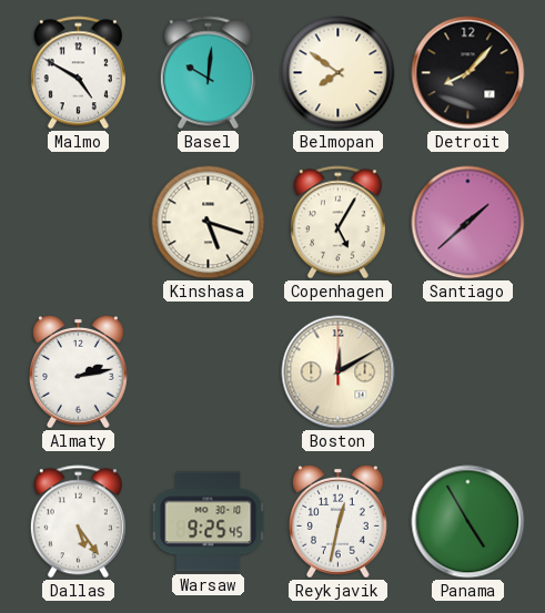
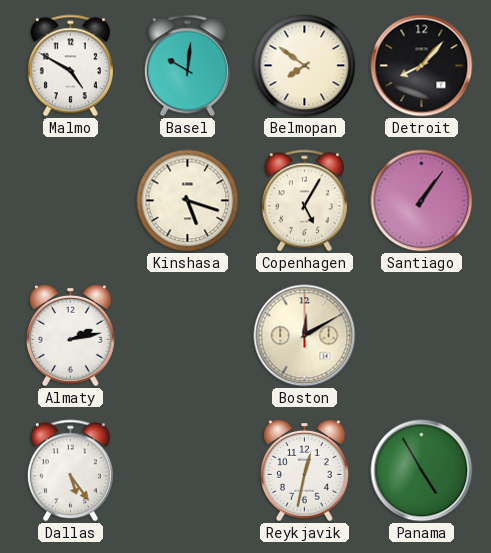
Santiago: 1:38 -> 1:06 (422, 201)
Warsaw: 9:25 -> none (209, 522)
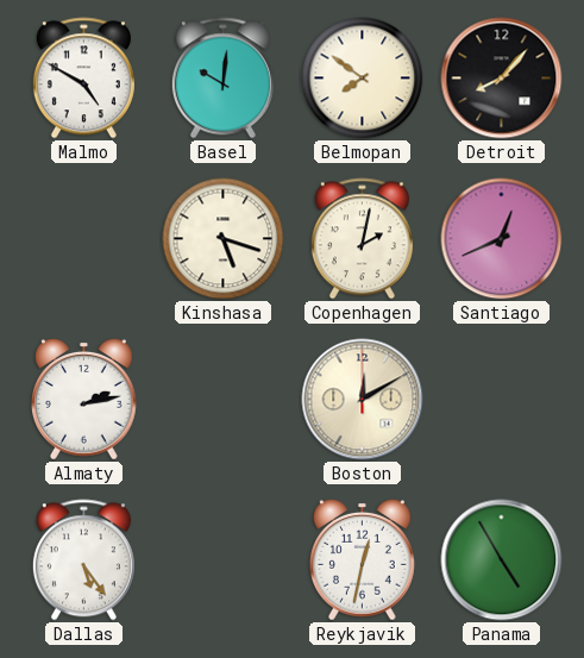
Copenhagen: 5:05 -> 2:02 (362, 239)
Santiago: 1:06 -> 12:41 (502, 239)
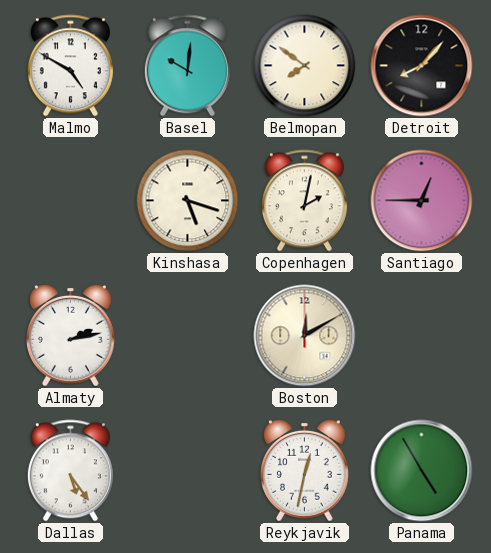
Santiago: 12:41 -> 12:45 (422, 201)
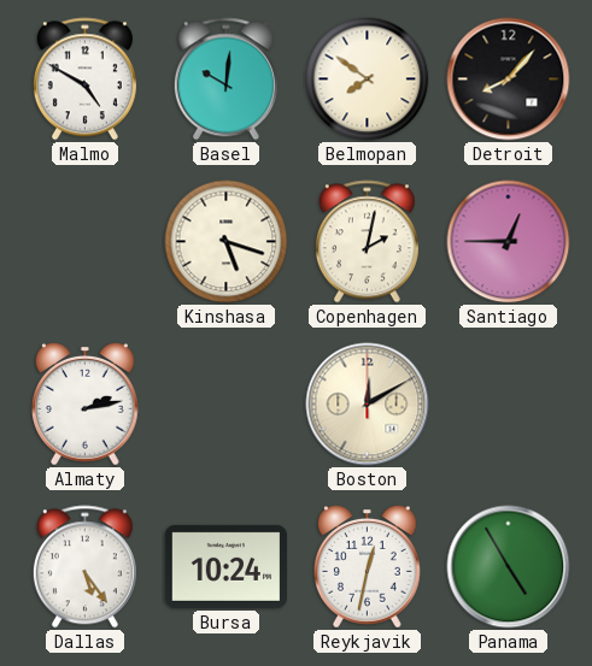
Bursa: none -> 10:24 (227, 566)
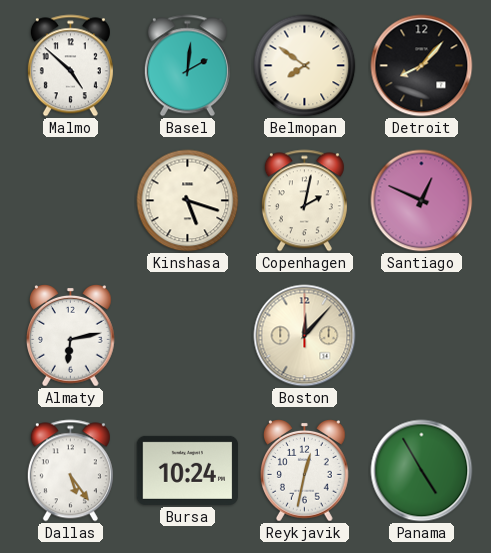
Malmo: 4:50 -> 4:52 (70, 66)
Basel: 10:01 -> 2:01 (187, 66)
Santiago: 12:45 -> 12:49 (422, 201)
Almaty: 2:13 -> 6:13 (71, 336)
Boston: 12:10 -> 12:07 (305, 336)
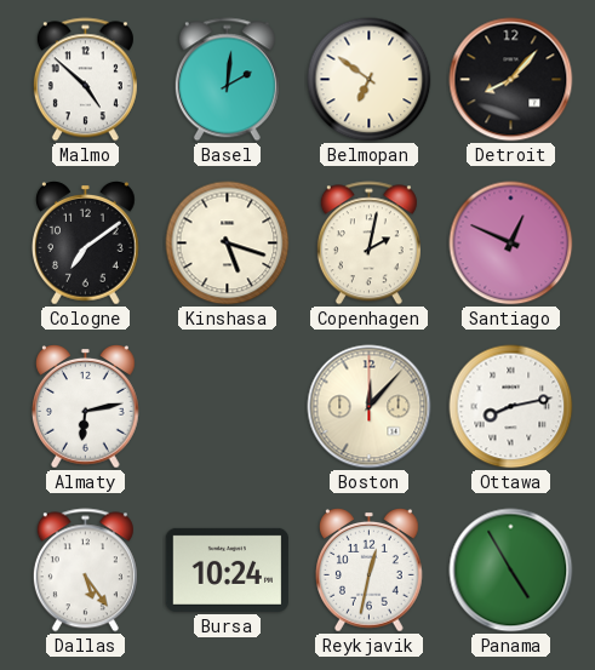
Belmopan: 7:51 -> 6:51 (370, 80)
Cologne: none -> 7:09 (86, 244)
Ottawa: none -> 8:13 (511, 407)
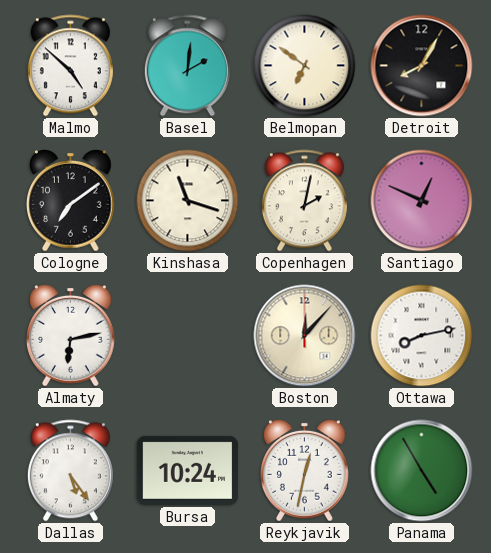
Detroit: 8:07 -> 8:05 (422, 66)
Kinshasa: 5:18 -> 11:18 (188, 201)
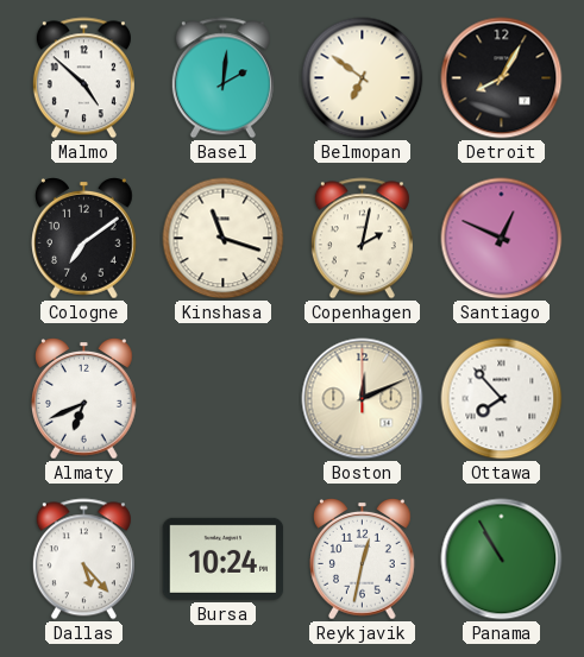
Almaty: 6:13 -> 6:41 (84, 399)
Boston: 12:07 -> 12:11 (363, 399)
Ottawa: 8:13 -> 7:53 (502, 399)
Dallas: 5:24 -> 5:23 (83, 560)
Panama: 4:55 -> 10:55 (502, 560)
